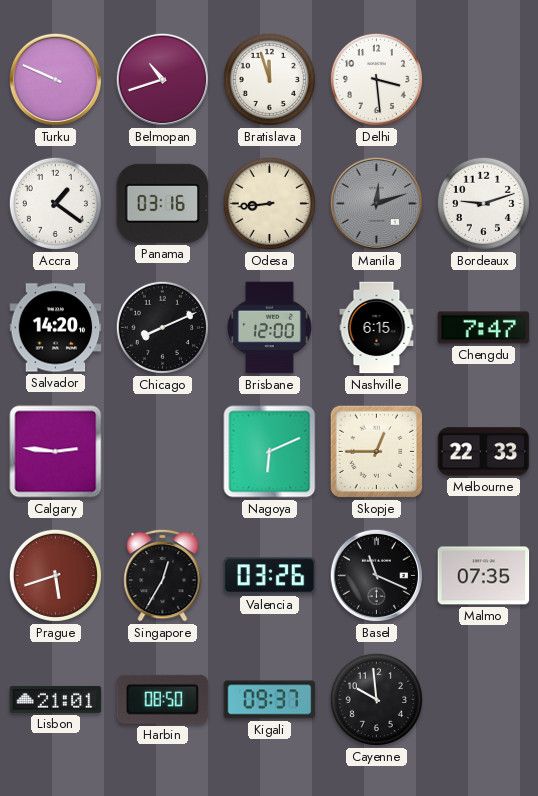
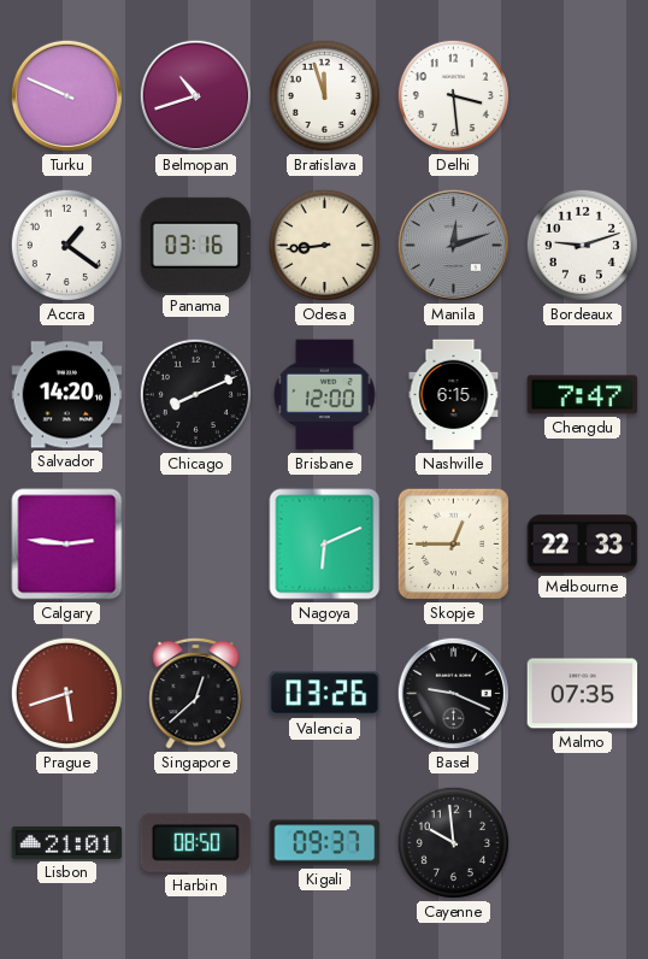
Singapore: 12:35 -> 12:38 (196, 693)
Basel: 11:19 -> 9:19 (453, 693)
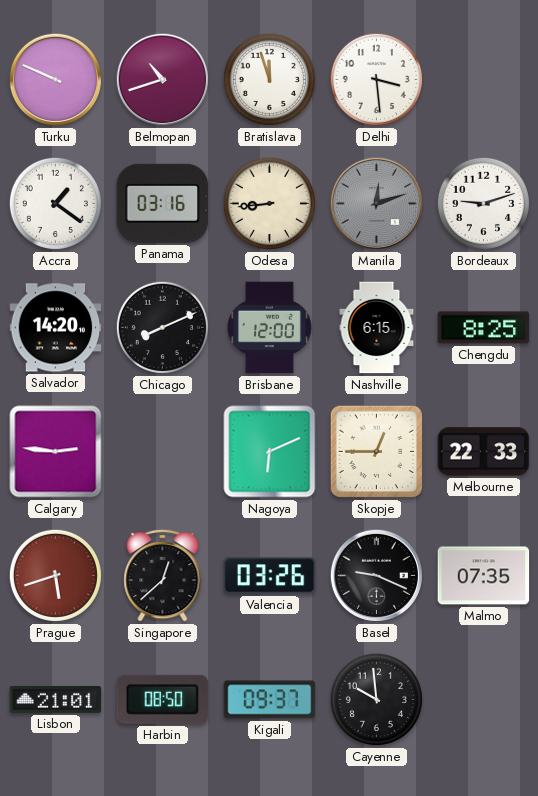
Chengdu: 7:47 -> 8:25 (484, 328)
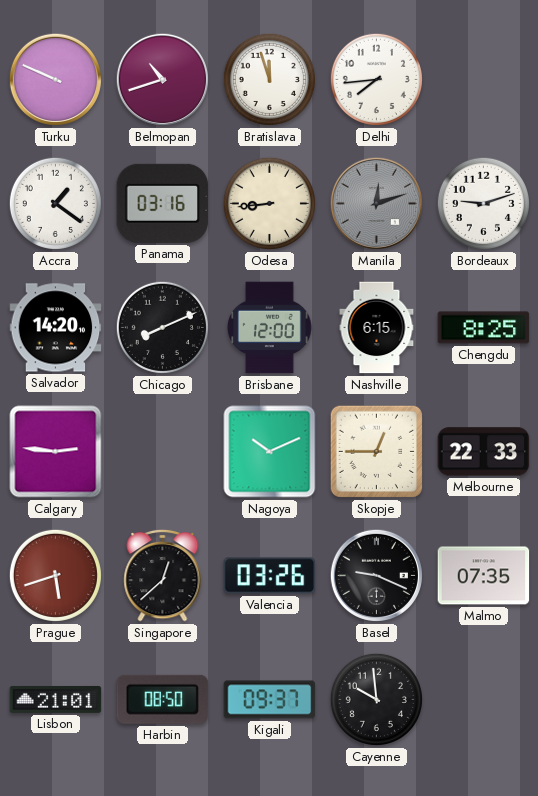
Delhi: 3:29 -> 7:44 (376, 79)
Nagoya: 6:11 -> 10:11 (270, 452)
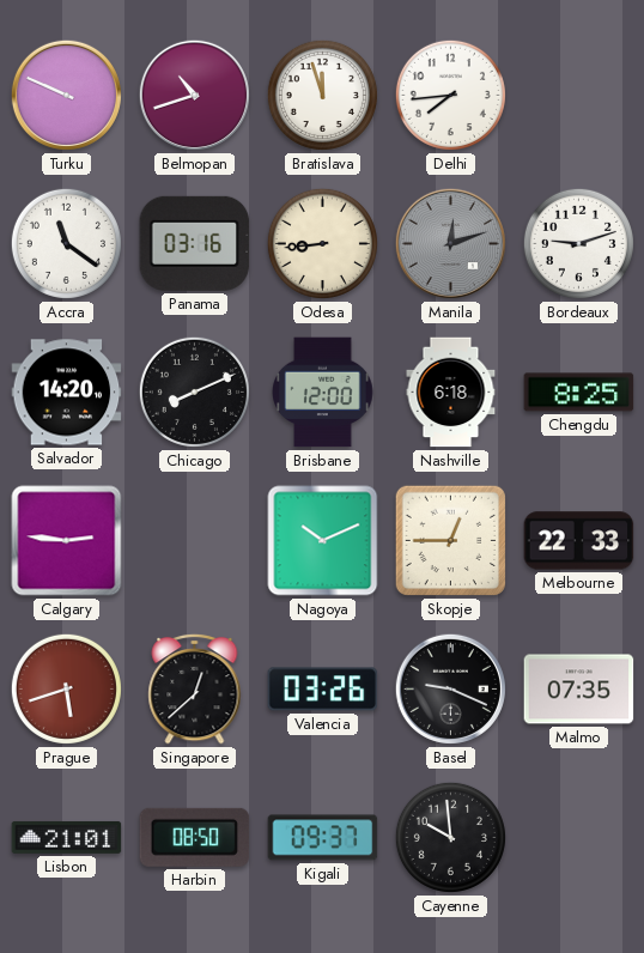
Accra: 1:21 -> 11:21 (66, 243)
Nashville: 6:15 -> 6:18 (451, 393)
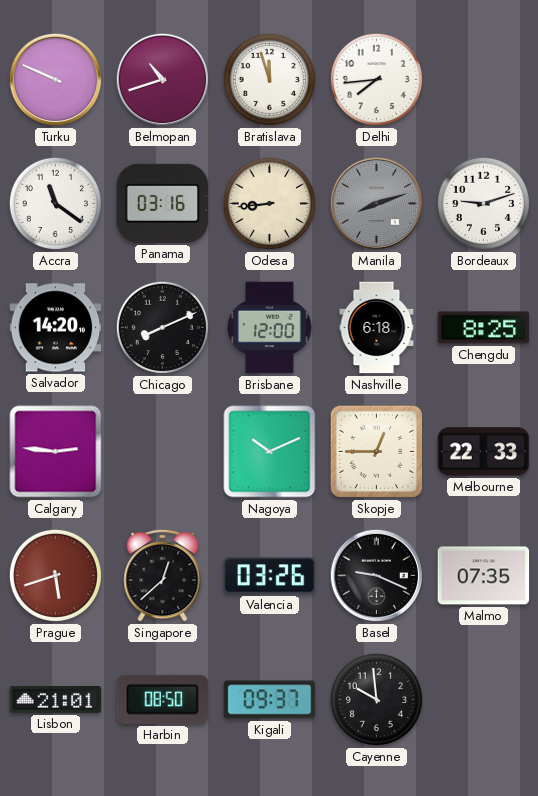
Manila: 12:12 -> 8:12 (376, 203)
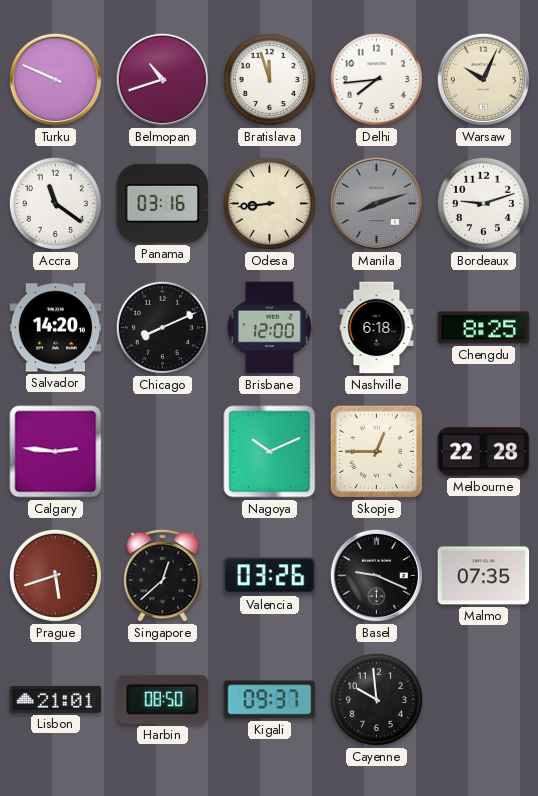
Warsaw: none -> 10:04 (483, 79)
Melbourne: 22:33 -> 22:28 (484, 452)
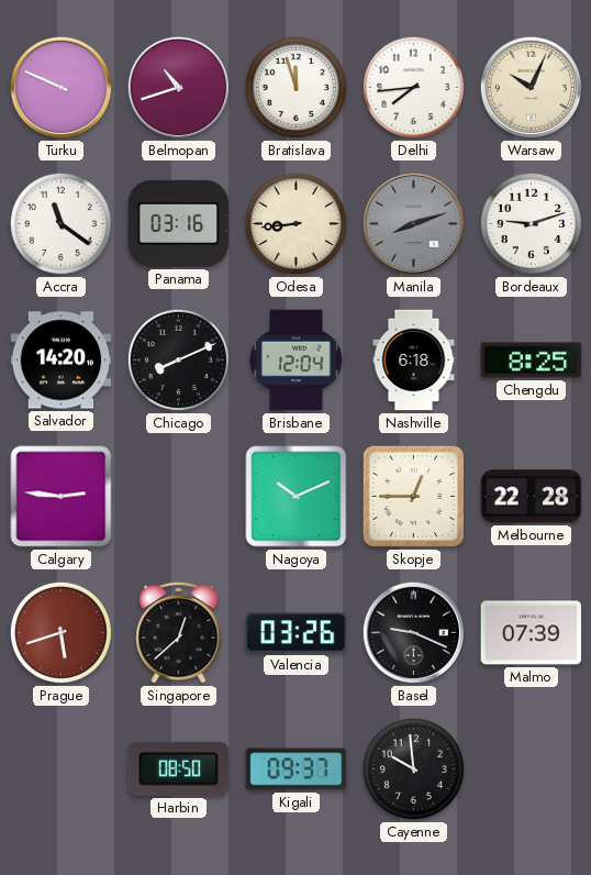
Brisbane: 12:00 -> 12:04 (297, 361)
Malmo: 07:35 -> 07:39 (532, 633)
Lisbon: 21:01 -> none (56, 699)
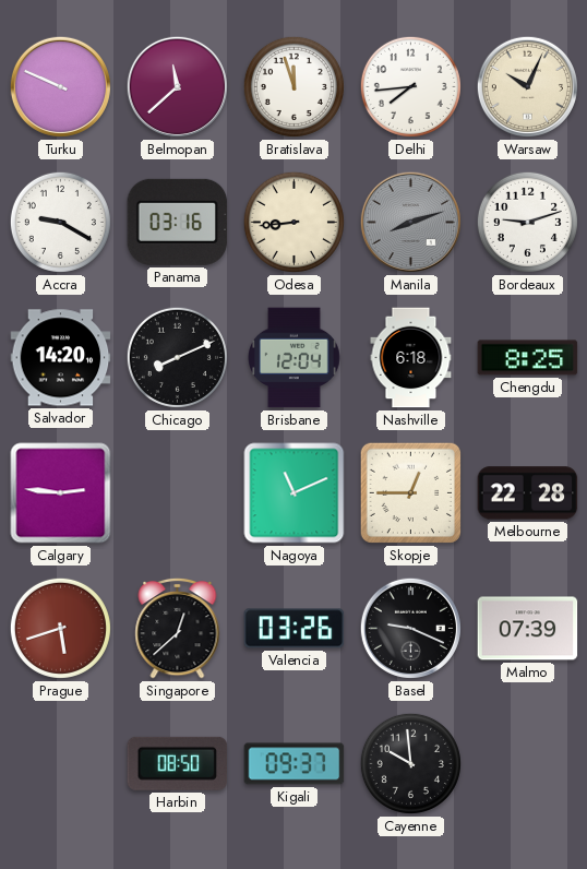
Belmopan: 10:42 -> 11:38 (177, 86)
Accra: 11:21 -> 9:20 (60, 222)
Nagoya: 10:11 -> 11:11 (295, 493)
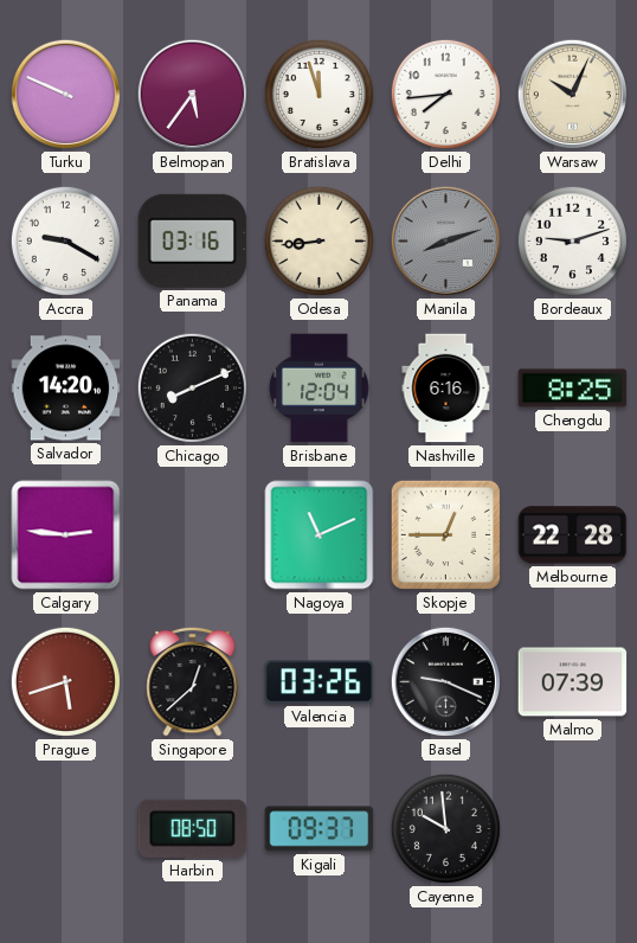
Belmopan: 11:38 -> 5:36 (192, 94)
Nashville: 6:18 -> 6:16 (446, 389)
